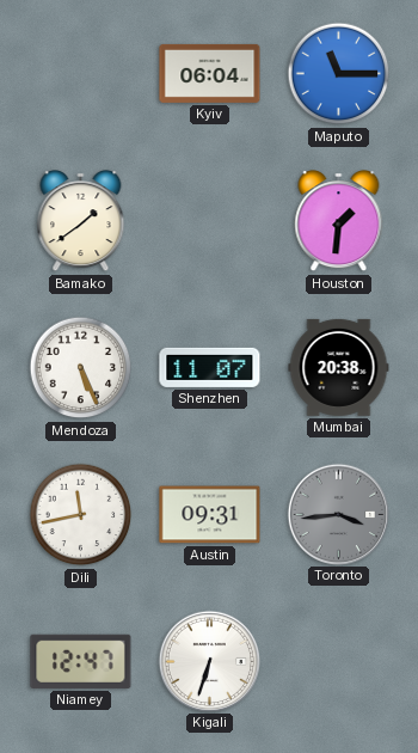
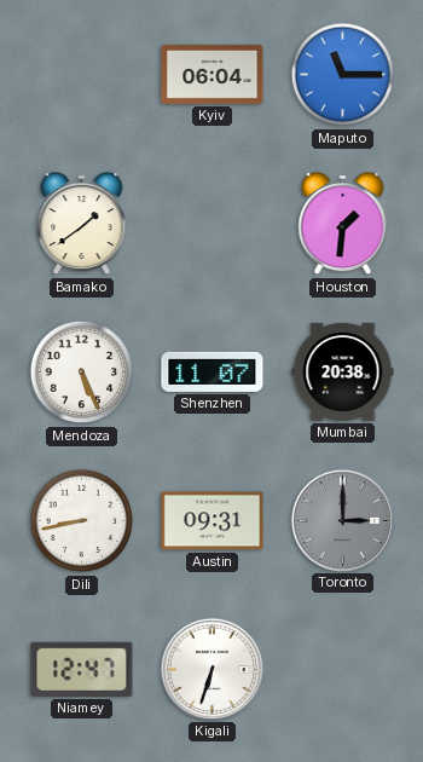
Dili: 11:43 -> 8:43 (82, 521)
Toronto: 3:44 -> 3:00 (342, 520)
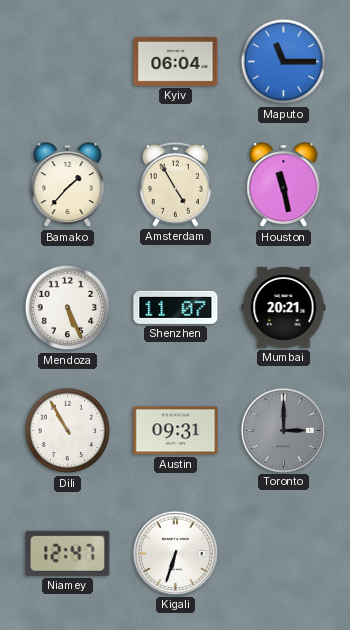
Bamako: 1:39 -> 1:37 (68, 185)
Amsterdam: none -> 4:55 (175, 184)
Houston: 1:31 -> 11:28 (284, 185)
Mumbai: 20:38 -> 20:21 (284, 307)
Dili: 8:43 -> 10:55 (68, 431)
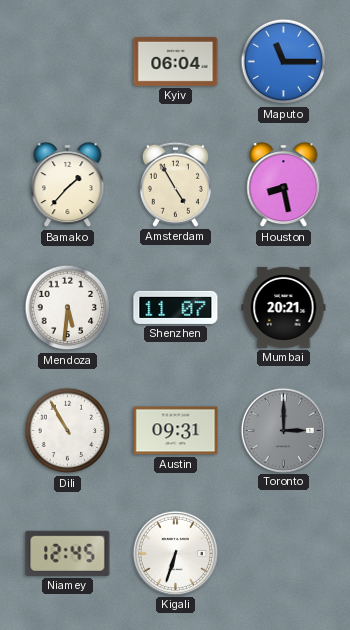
Houston: 11:28 -> 8:28 (284, 185)
Mendoza: 5:26 -> 5:31 (68, 308)
Niamey: 12:47 -> 12:45 (68, 553)
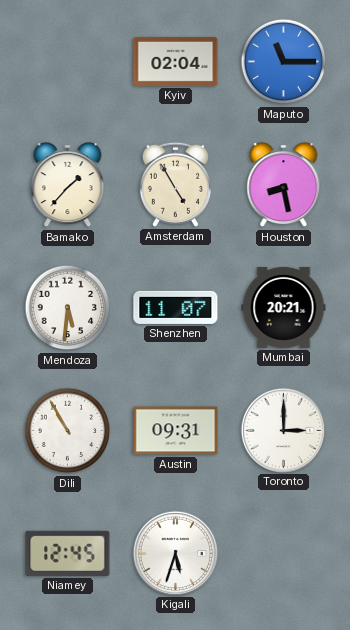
Kyiv: 06:04 -> 02:04 (176, 61)
Toronto dial: grey -> white (283, 430)
Kigali: 6:33 -> 5:33 (175, 553)
